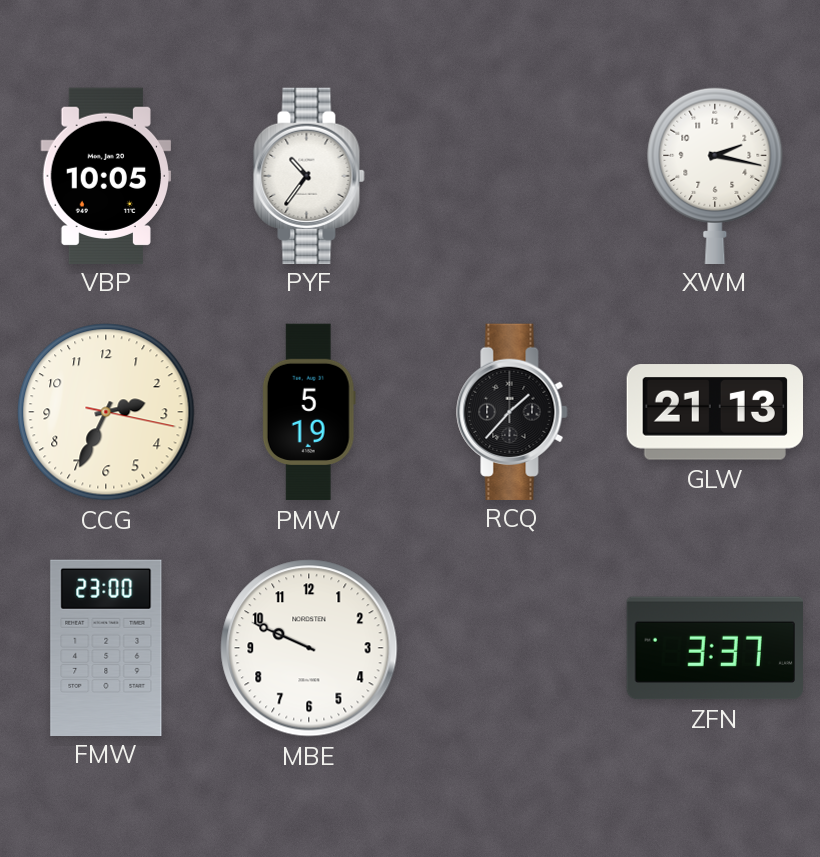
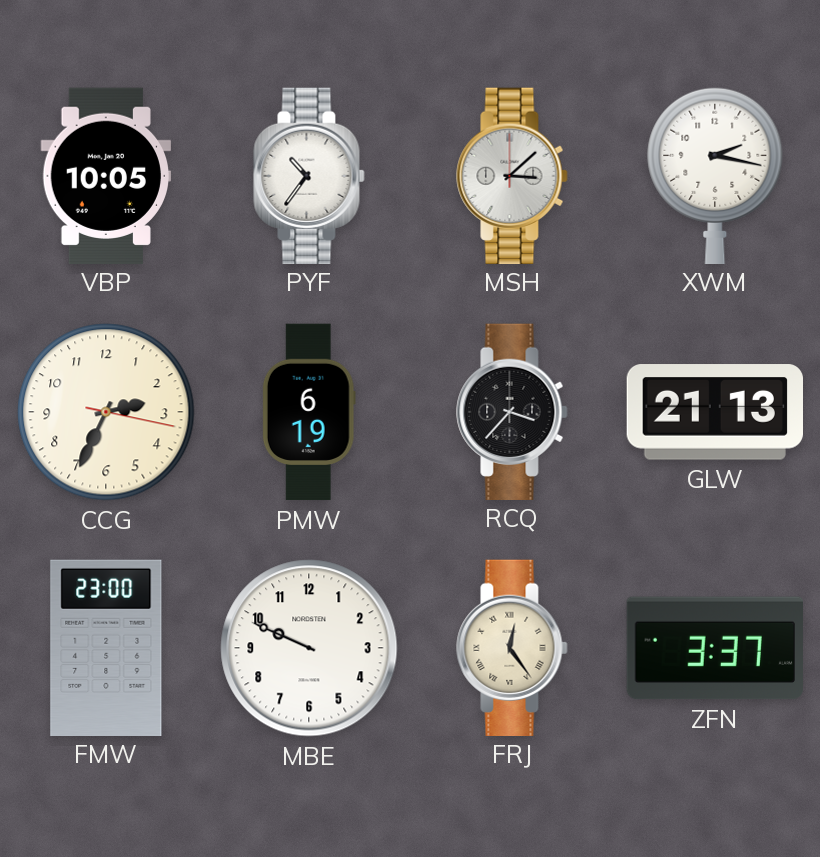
MSH: none -> 3:08 (512, 175)
PMW: 5:19 -> 6:19 (309, 412)
RCQ: 1:37 -> 3:37 (512, 411)
FRJ: none -> 12:24 (512, 647)
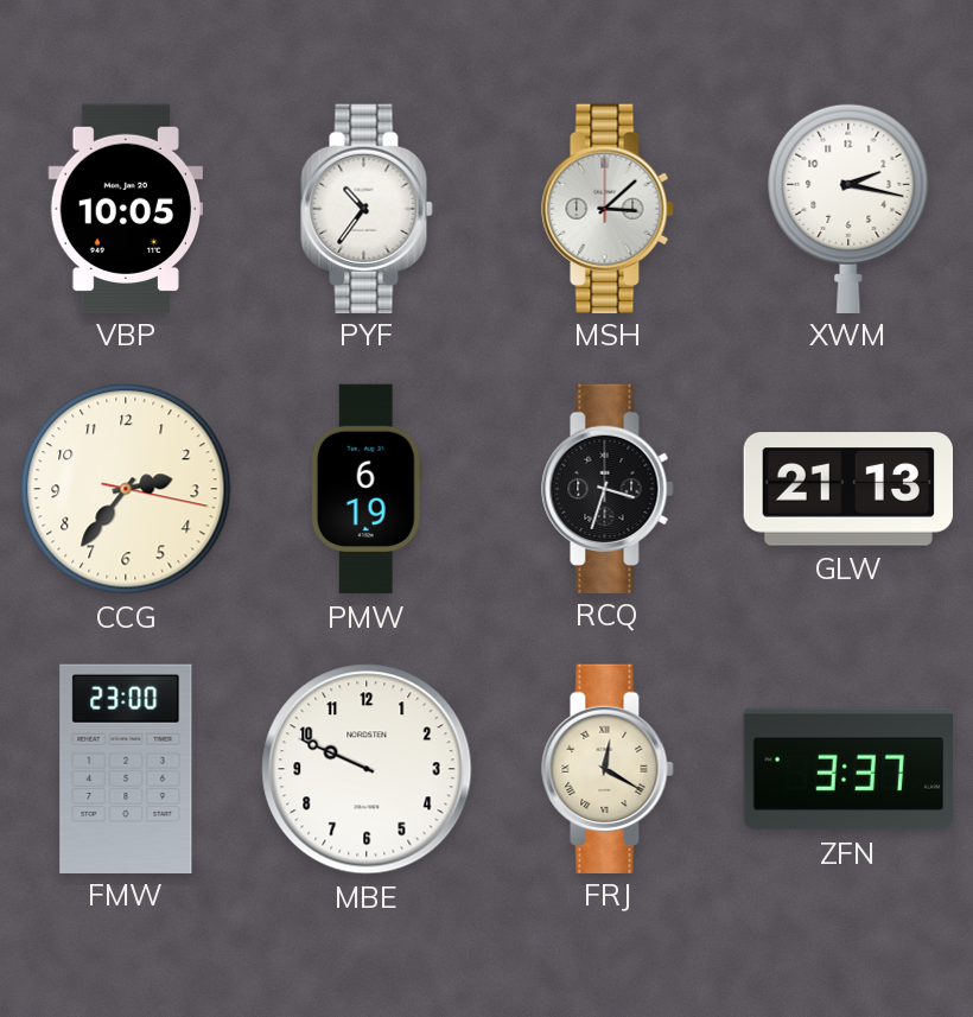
CCG: 2:34 -> 2:36 (126, 489)
RCQ: 3:37 -> 3:33 (608, 488)
FRJ: 12:24 -> 12:20 (608, 768)
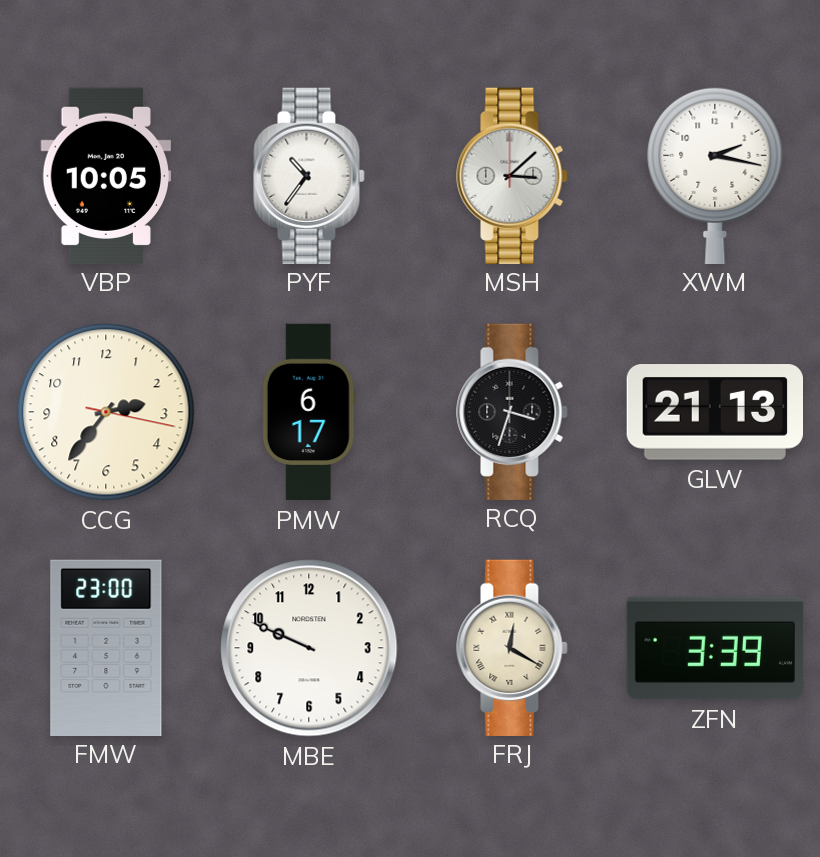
PMW: 6:19 -> 6:17 (309, 412)
ZFN: 3:37 -> 3:39 (714, 648)
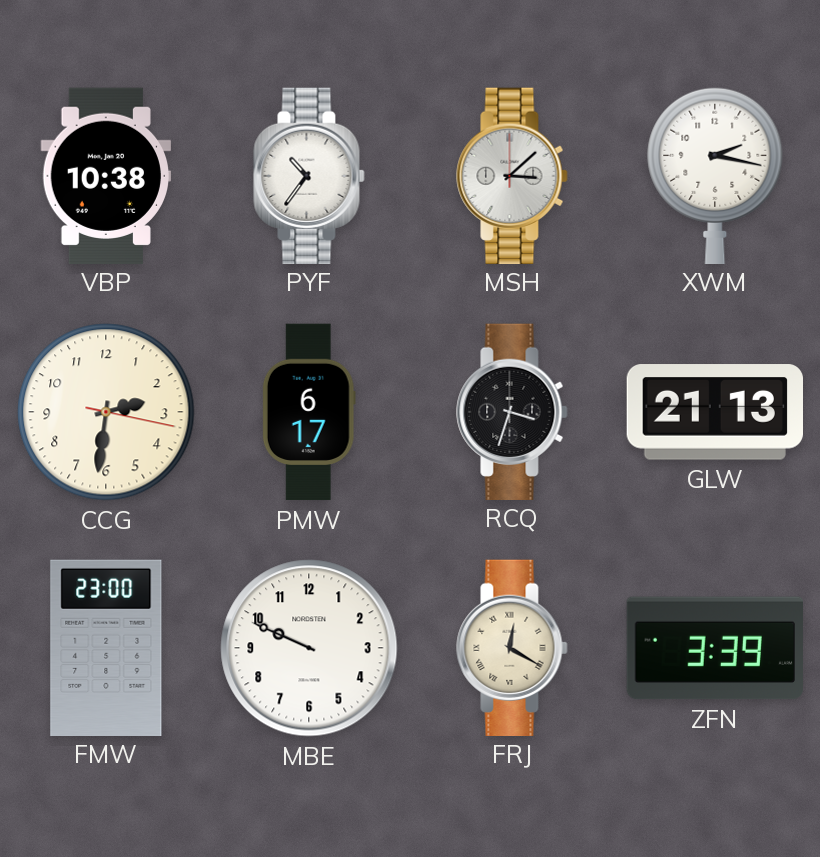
VBP: 10:05 -> 10:38 (105, 175)
CCG: 2:36 -> 2:31 (106, 412)
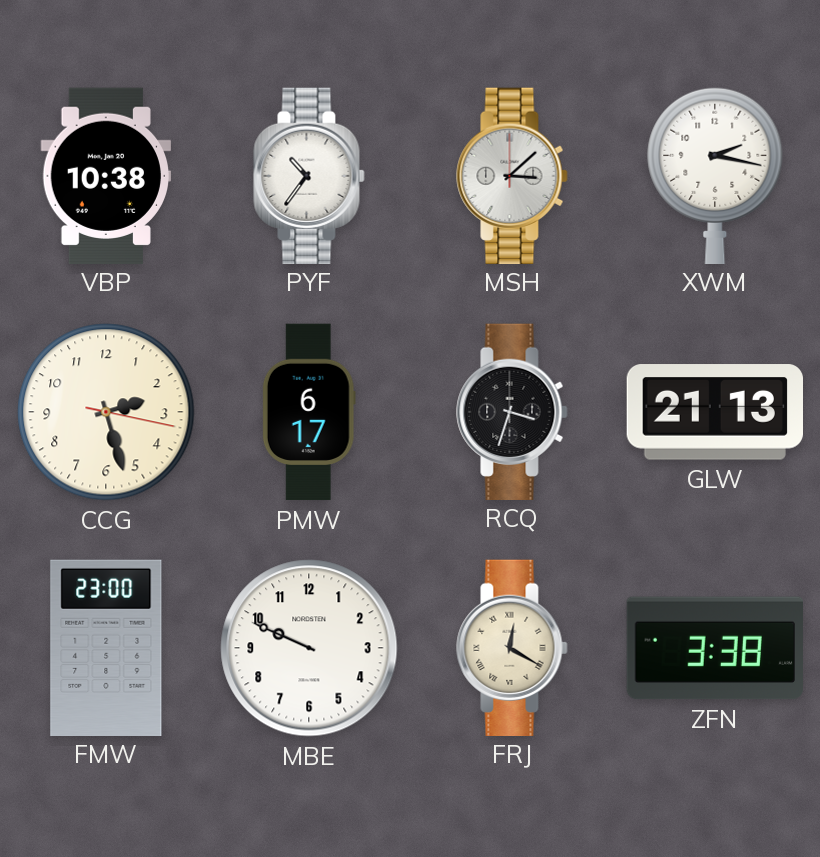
CCG: 2:31 -> 2:27 (106, 412)
ZFN: 3:39 -> 3:38 (714, 648)
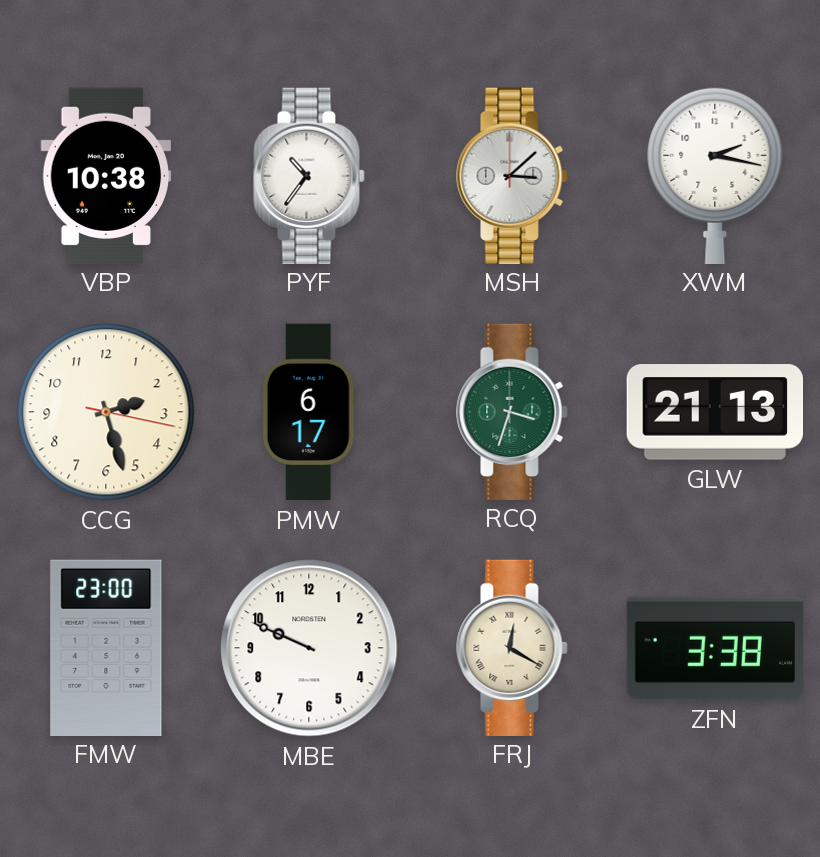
RCQ dial: black -> green (512, 411)
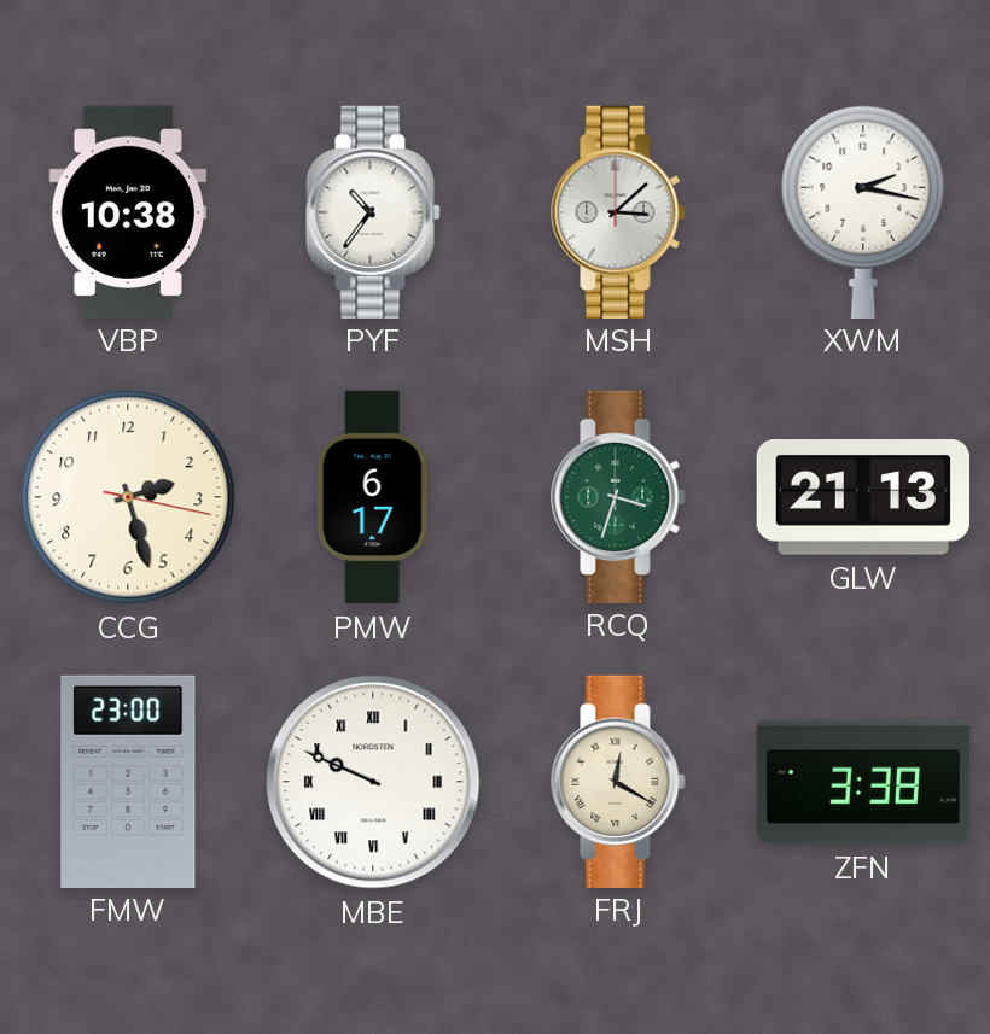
MBE numerals: Arabic -> Roman (373, 782)
